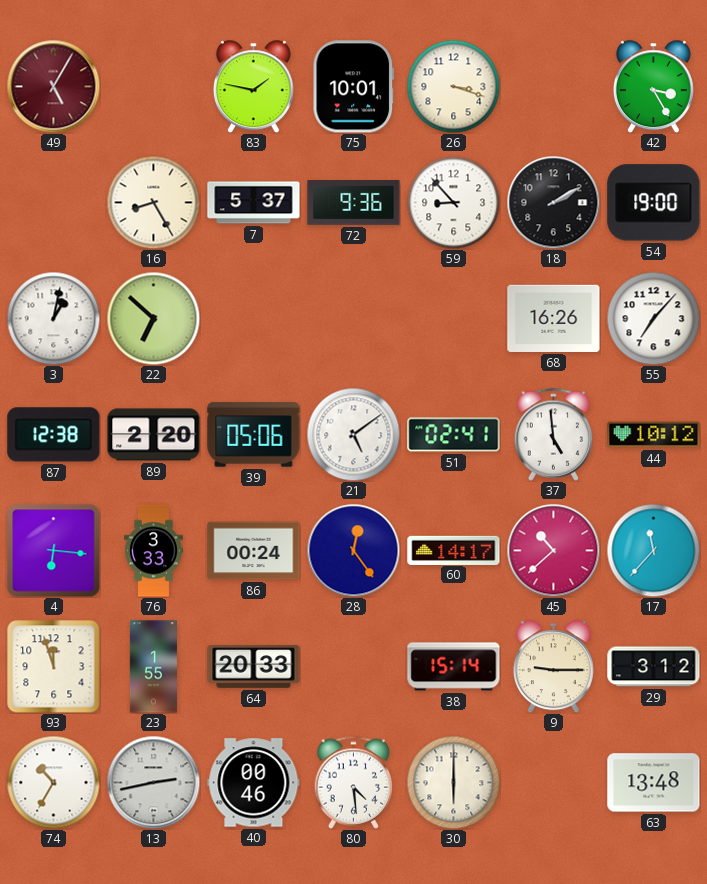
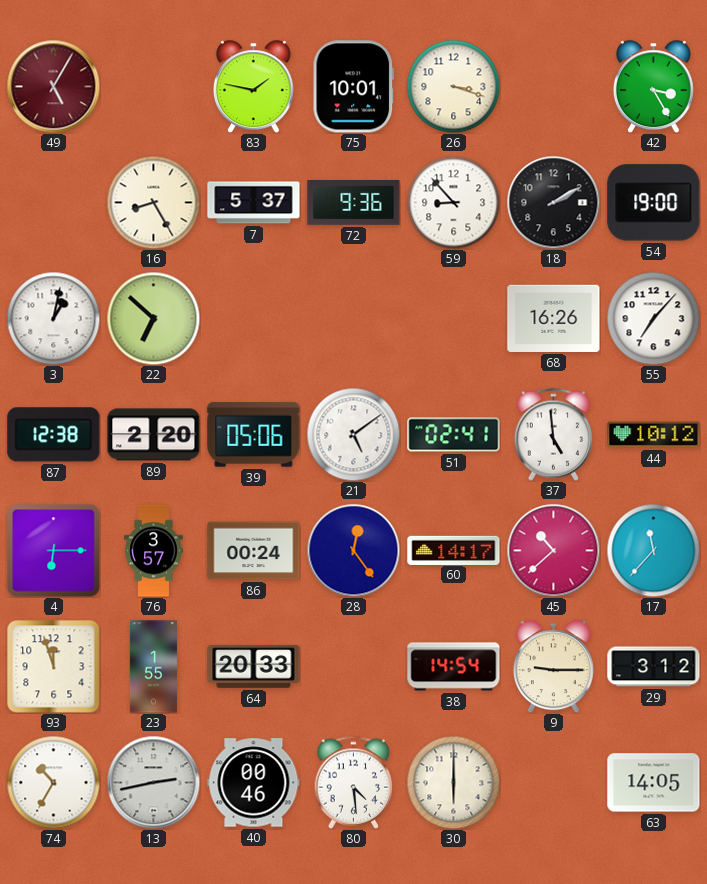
4: 6:16 -> 6:15 (54, 551)
76: 3:33 -> 3:57 (154, 551)
38: 15:14 -> 14:54 (454, 667)
63: 13:48 -> 14:05 (654, 783)
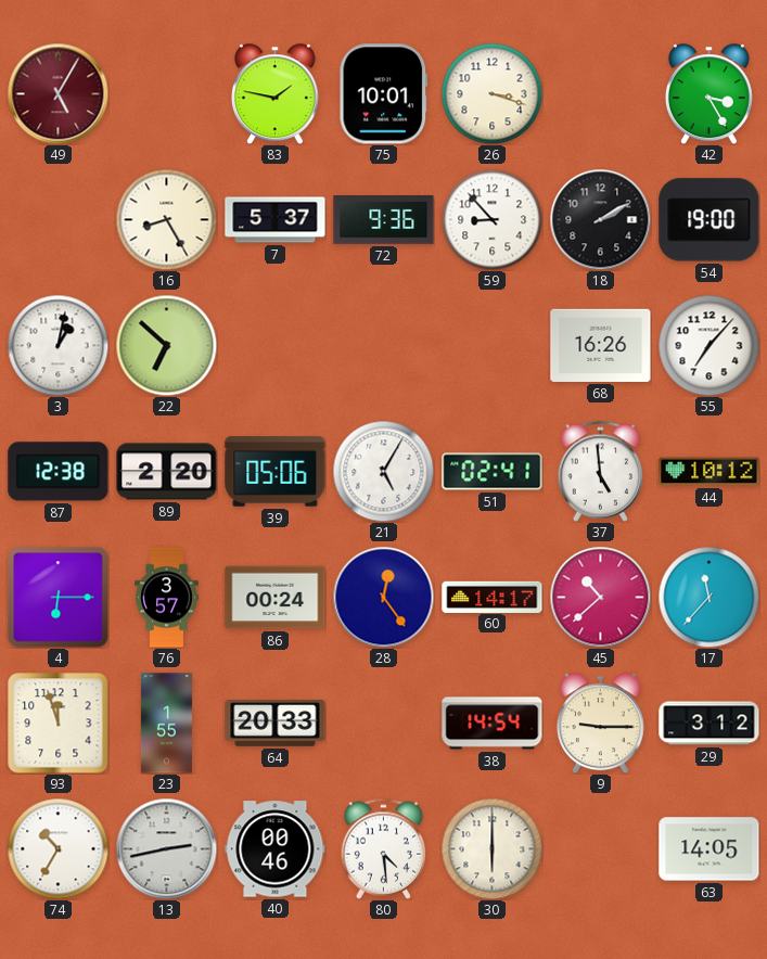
21: 5:09 -> 5:05 (383, 471)
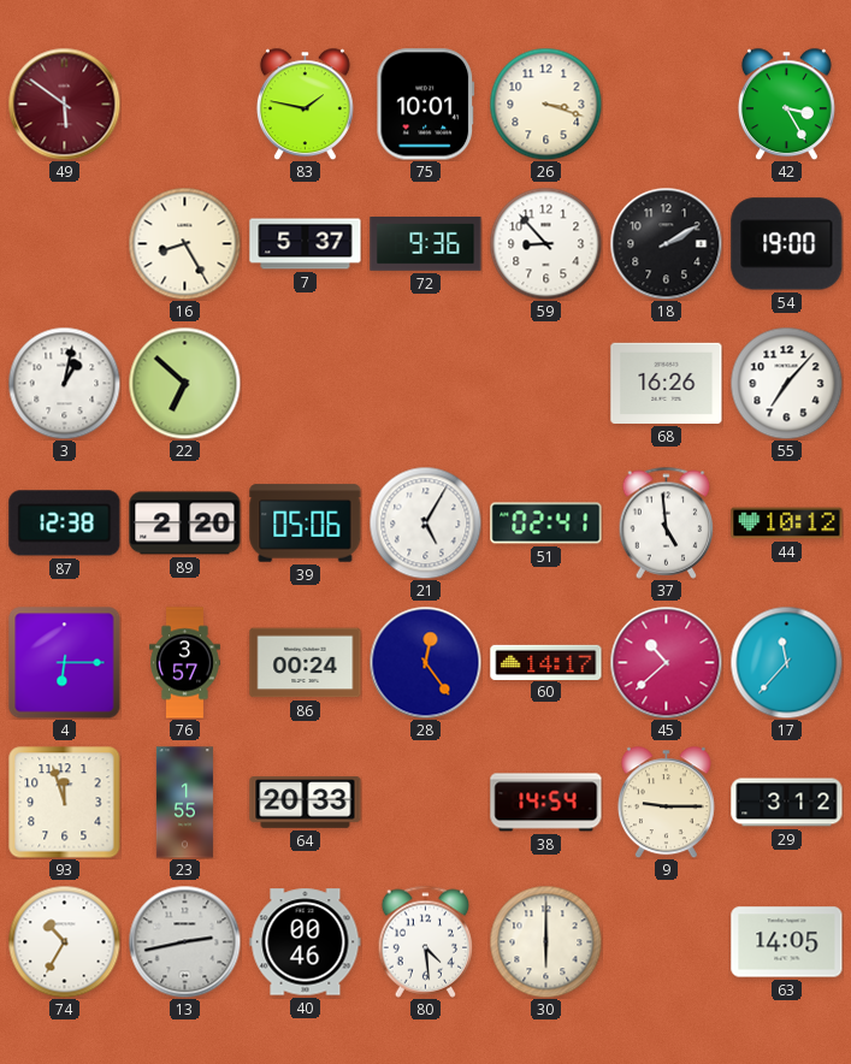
49: 5:05 -> 5:51 (64, 104)
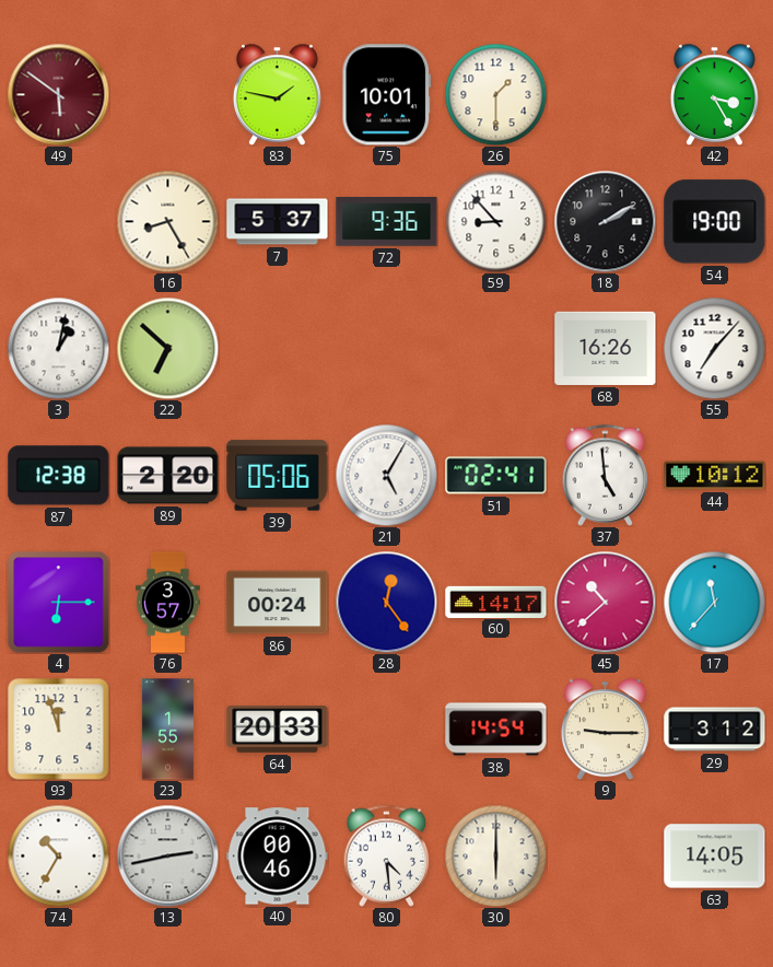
26: 3:18 -> 1:30 (495, 94)
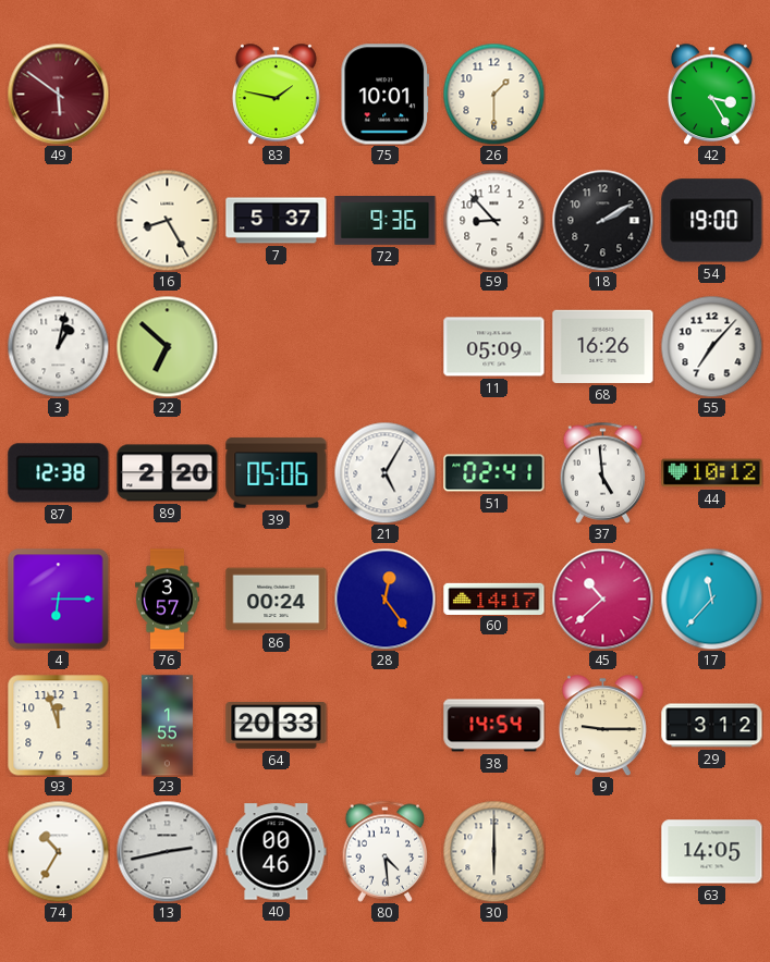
11: none -> 05:09 (494, 347)
